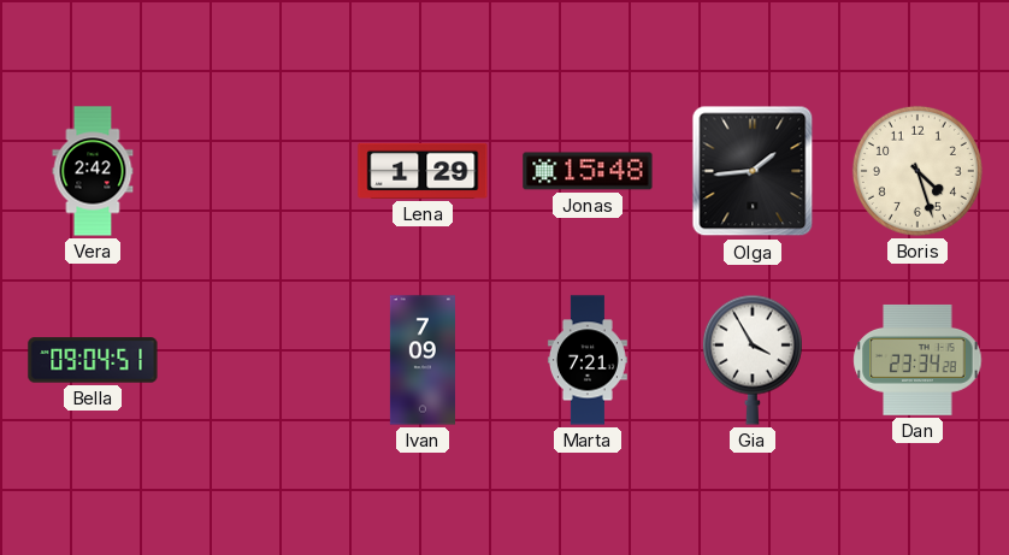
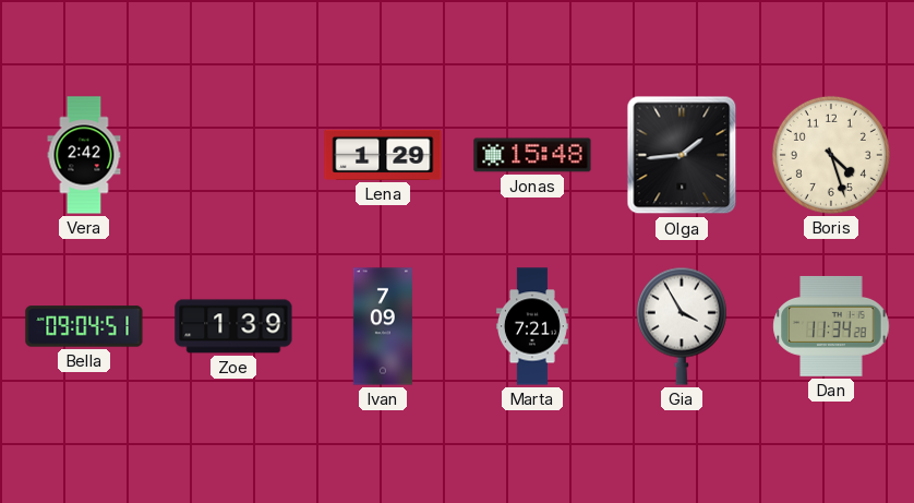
Zoe: none -> 1:39 (233, 326)
Dan: 23:34 -> 11:34 (831, 326)
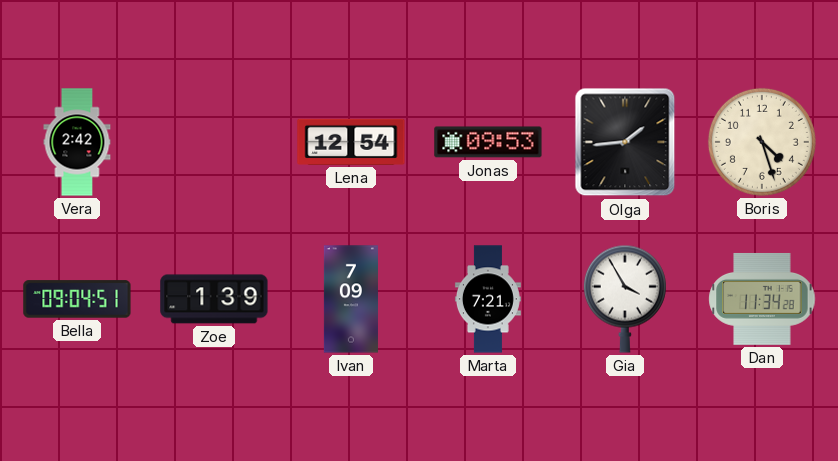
Lena: 1:29 -> 12:54 (351, 142)
Jonas: 15:48 -> 09:53 (488, 142)
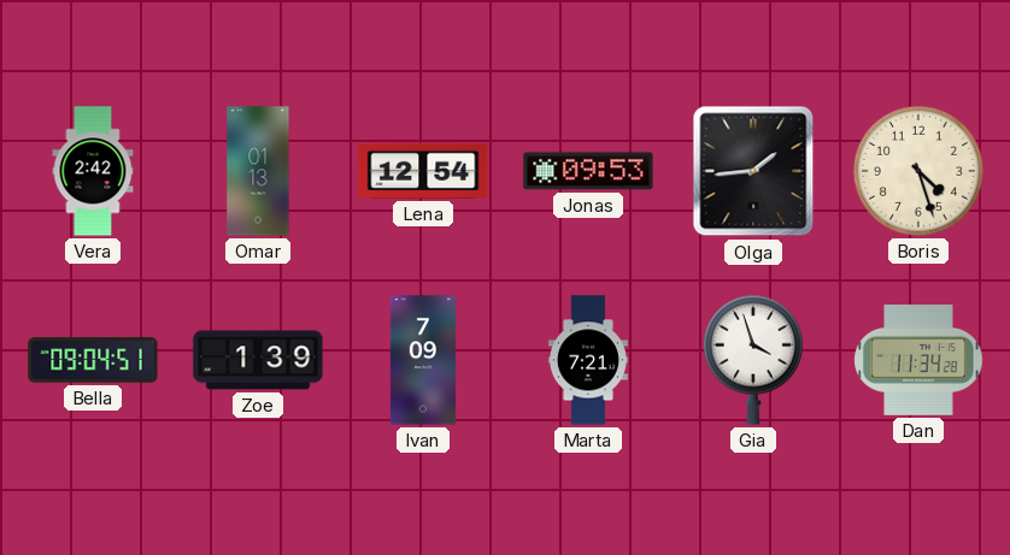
Omar: none -> 01:13 (258, 171)
Gia: 3:55 -> 3:57 (753, 360)
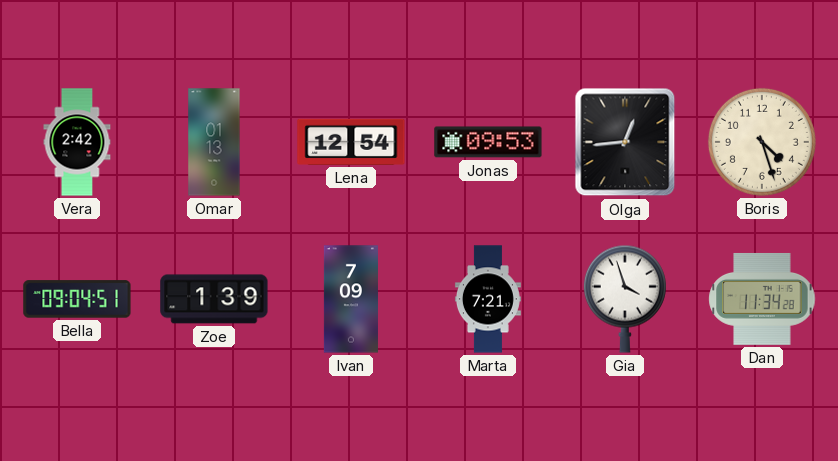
Olga: 1:44 -> 12:44 (625, 142)
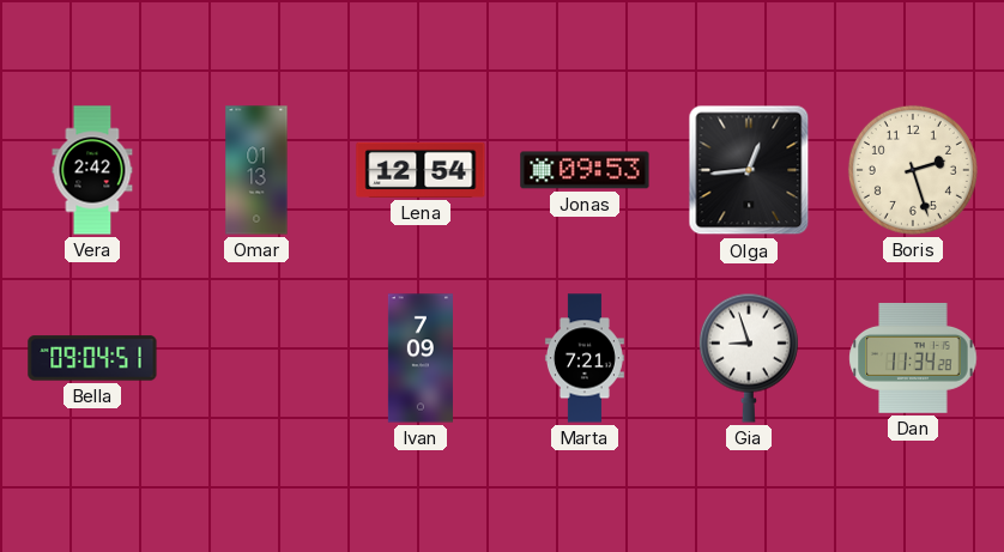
Boris: 4:27 -> 2:27 (913, 170)
Zoe: 1:39 -> none (214, 299)
Gia: 3:57 -> 8:57 (749, 358)
